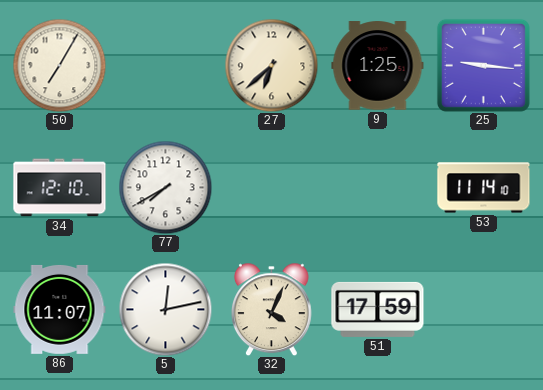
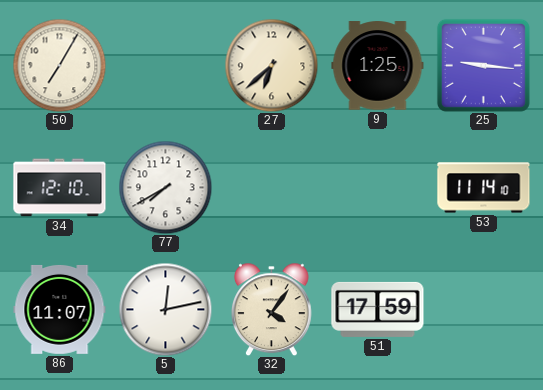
32: 4:04 -> 4:06 (271, 309)
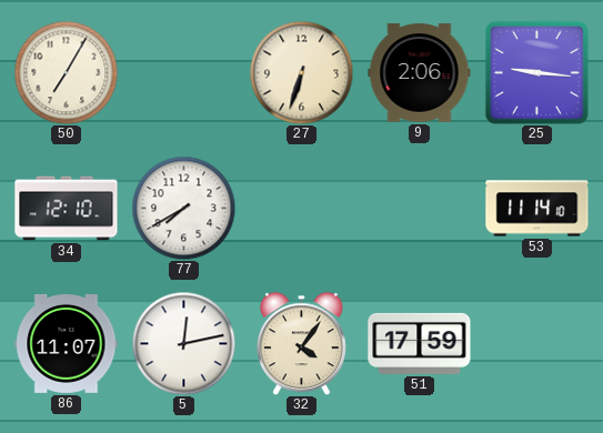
27: 6:38 -> 6:33 (301, 72)
9: 1:25 -> 2:06 (420, 73)
